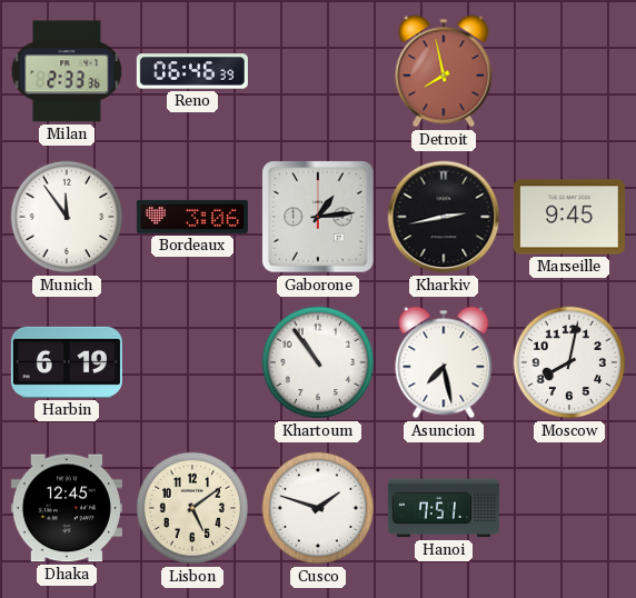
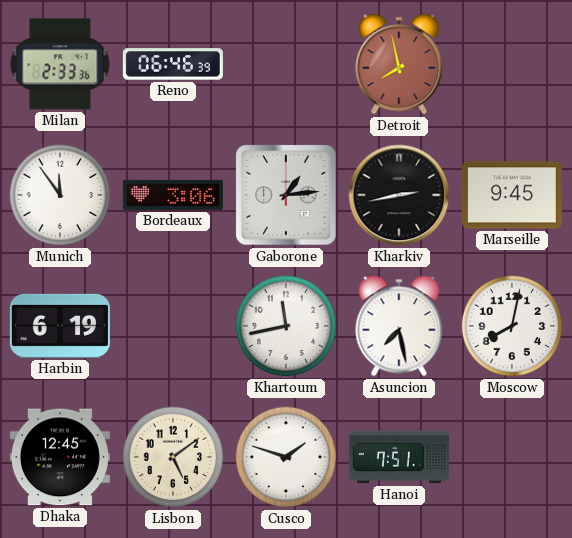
Khartoum: 10:54 -> 11:43 (286, 326)
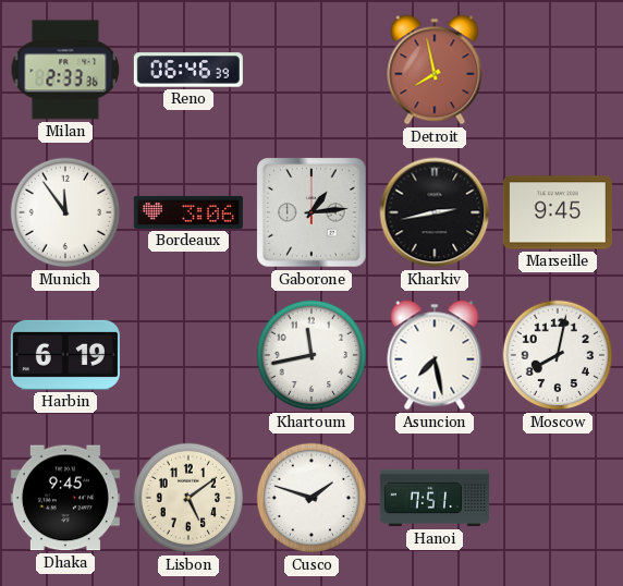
Dhaka: 12:45 -> 9:45 (65, 498)
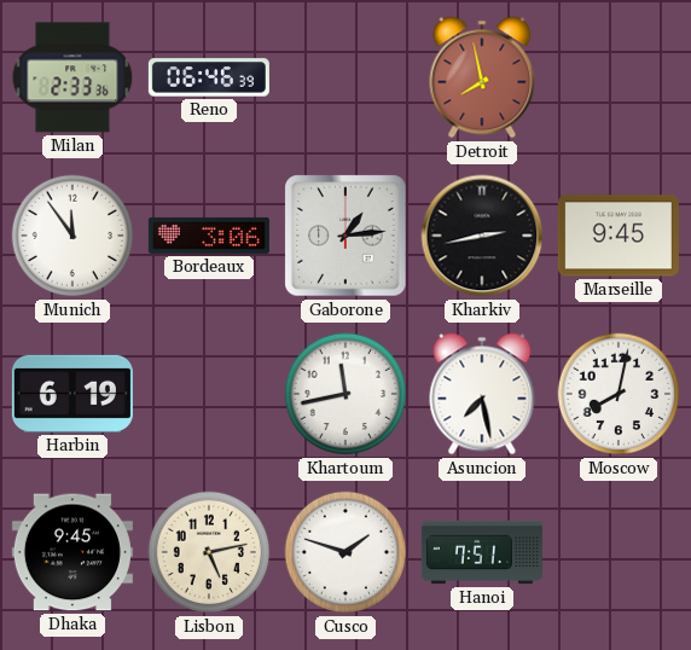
Lisbon: 5:09 -> 5:13 (209, 552)
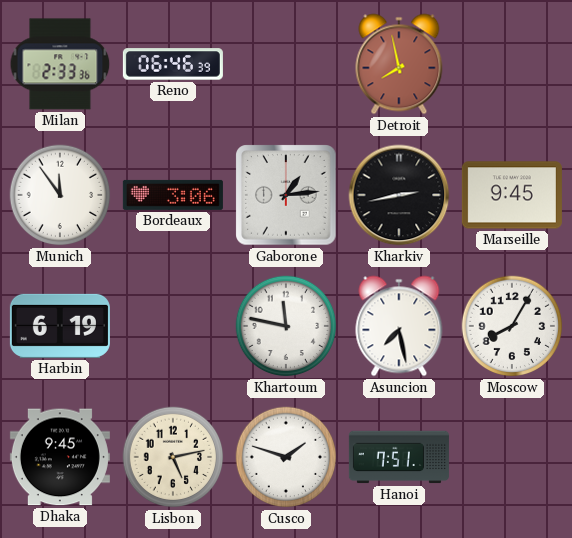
Khartoum: 11:43 -> 11:47 (286, 326)
Moscow: 8:02 -> 8:05 (512, 326)
